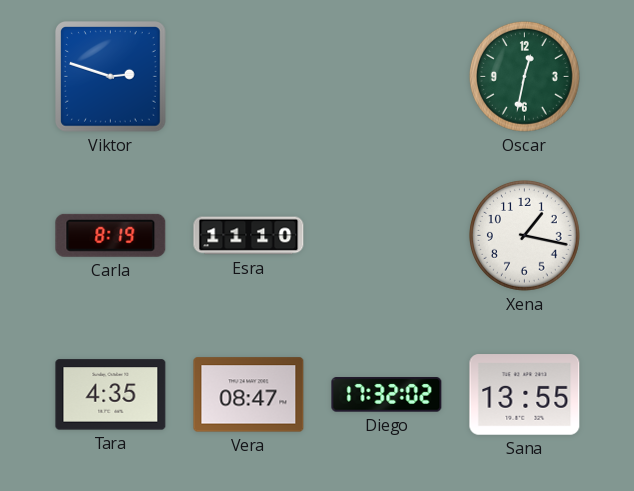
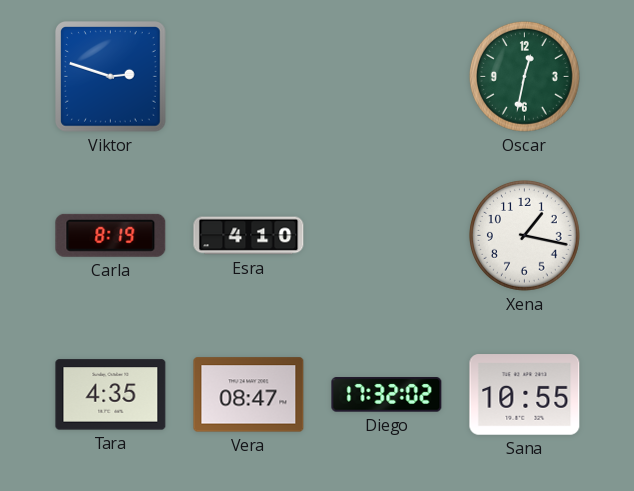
Esra: 11:10 -> 4:10 (249, 236)
Sana: 13:55 -> 10:55 (525, 395)
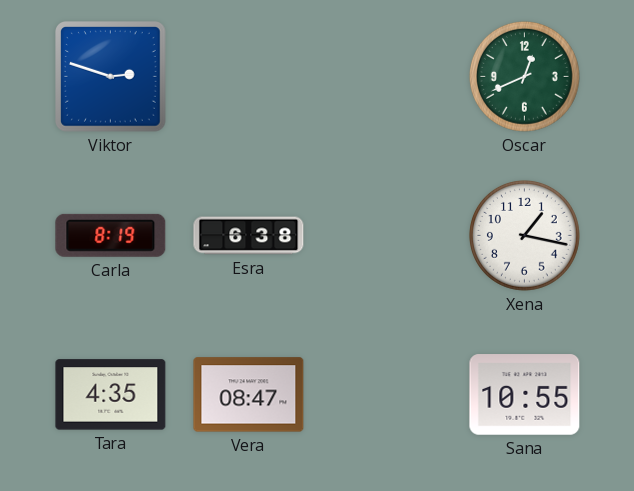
Oscar: 12:32 -> 12:41 (525, 77)
Esra: 4:10 -> 6:38 (249, 236)
Diego: 17:32 -> none (387, 395)
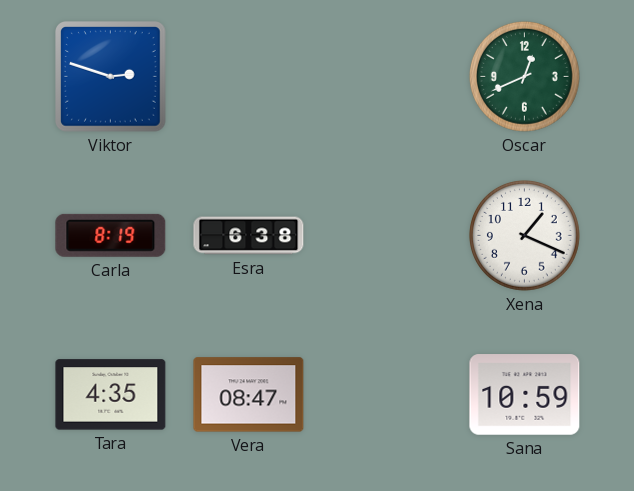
Xena: 1:17 -> 1:19 (525, 236)
Sana: 10:55 -> 10:59 (525, 395)
